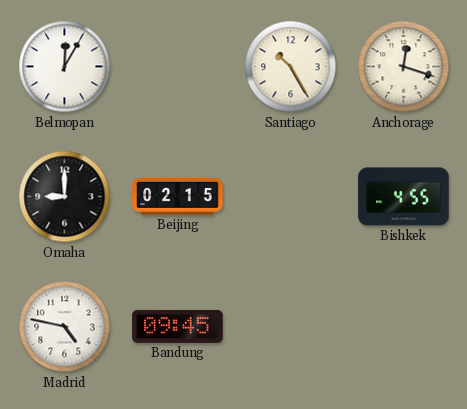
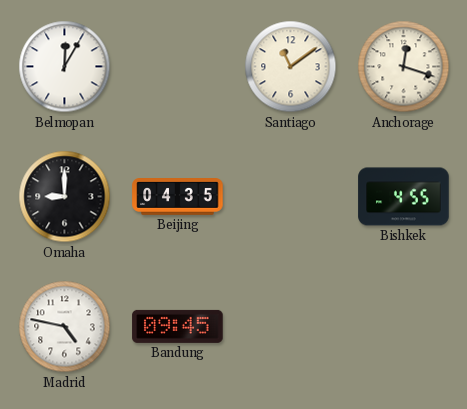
Santiago: 10:25 -> 11:09 (291, 67)
Beijing: 02:15 -> 04:35 (178, 197)
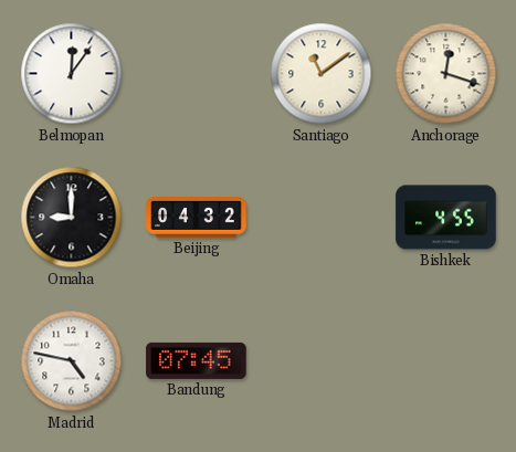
Belmopan: 12:05 -> 12:06 (72, 74)
Beijing: 04:35 -> 04:32 (197, 218)
Bandung: 09:45 -> 07:45 (197, 360)
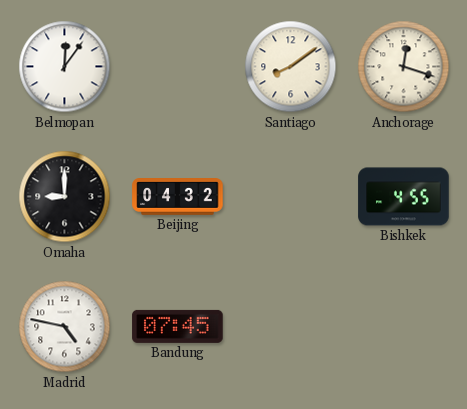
Santiago: 11:09 -> 8:09 (291, 67)
